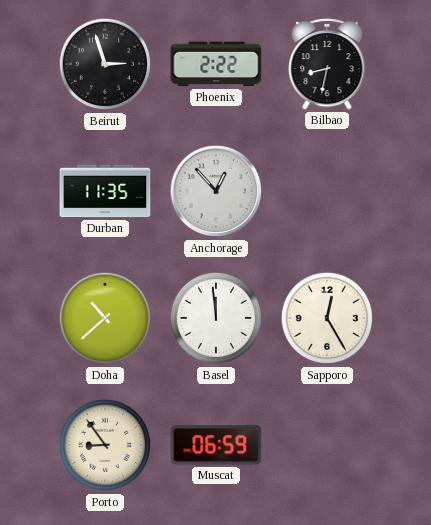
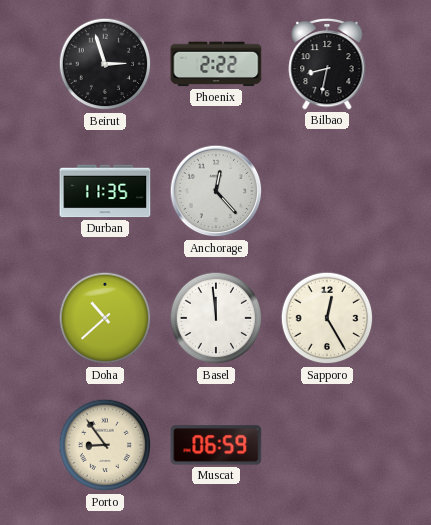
Anchorage: 12:53 -> 12:23 (216, 191)
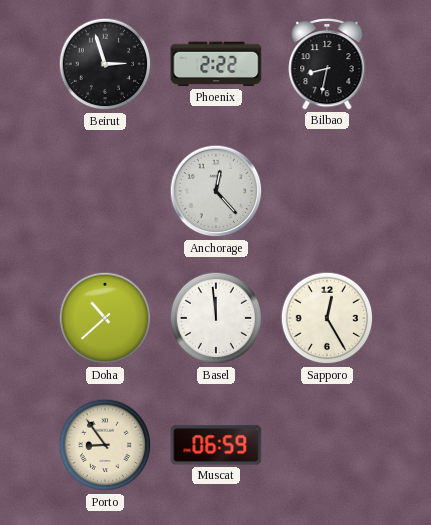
Durban: 11:35 -> none (105, 191)
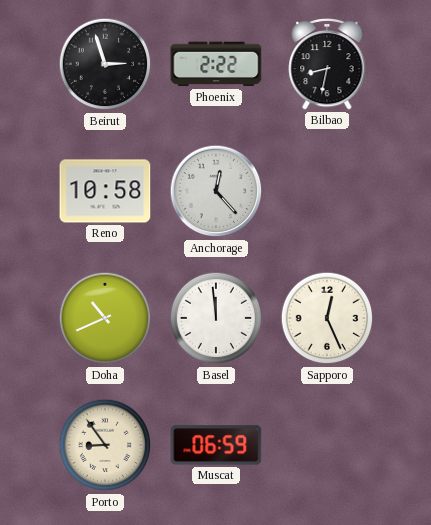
Reno: none -> 10:58 (105, 191)
Doha: 10:38 -> 10:41 (105, 318)
Sapporo: 12:25 -> 12:26 (327, 318)
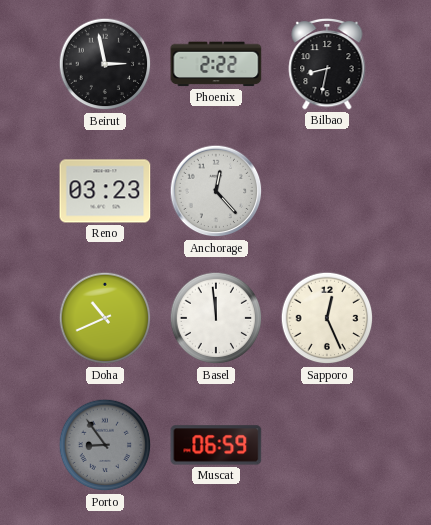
Beirut: 2:57 -> 2:58 (105, 64)
Reno: 10:58 -> 03:23 (105, 191)
Porto dial: cream -> grey (105, 445)
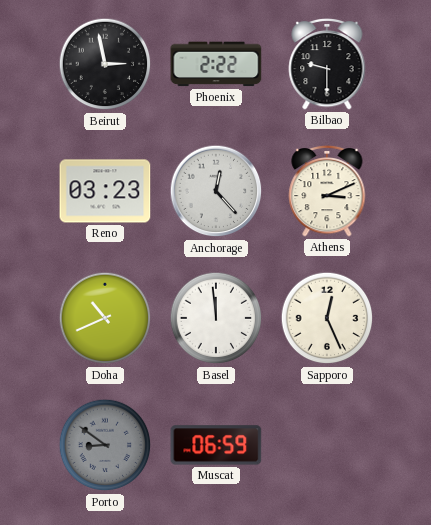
Bilbao: 8:32 -> 9:30 (327, 64)
Athens: none -> 3:11 (327, 191)
Porto: 8:54 -> 8:51 (105, 445)
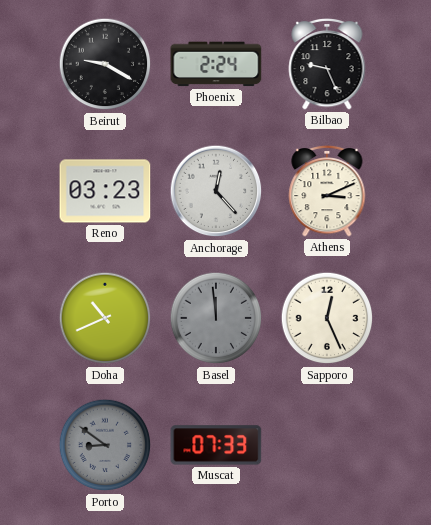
Beirut: 2:58 -> 9:20 (105, 64)
Phoenix: 2:22 -> 2:24 (216, 64)
Bilbao: 9:30 -> 9:26 (327, 64)
Basel dial: white -> grey (216, 318)
Muscat: 06:59 -> 07:33 (216, 445)
